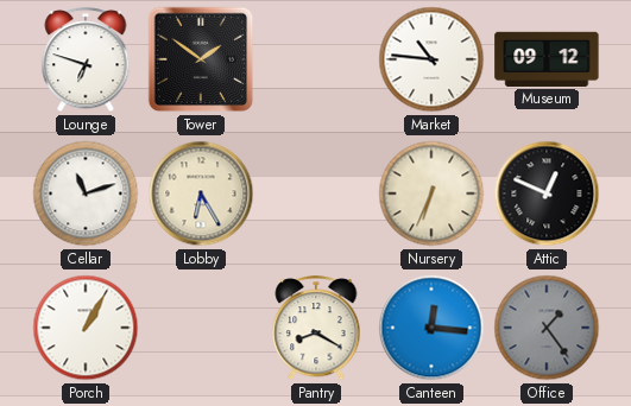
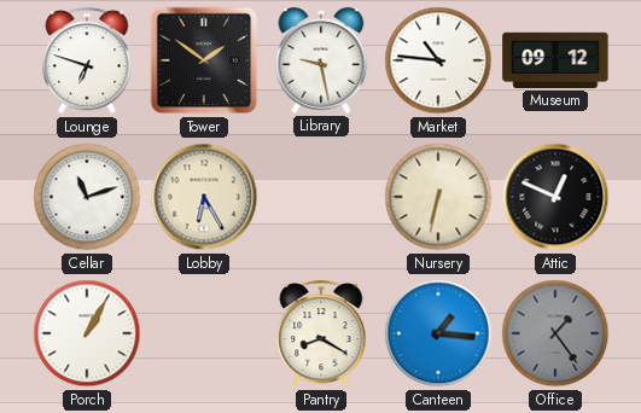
Library: none -> 9:28 (321, 60)
Nursery: 6:34 -> 6:32 (438, 197)
Canteen: 12:16 -> 1:16 (438, 333)
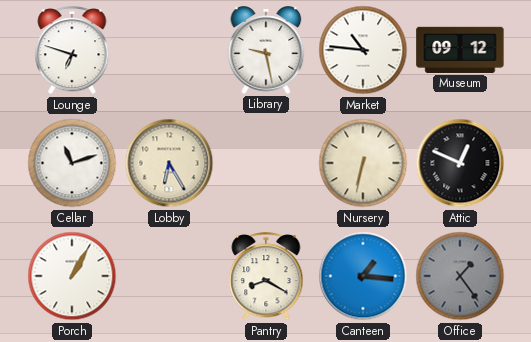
Tower: 1:51 -> none (204, 60)
